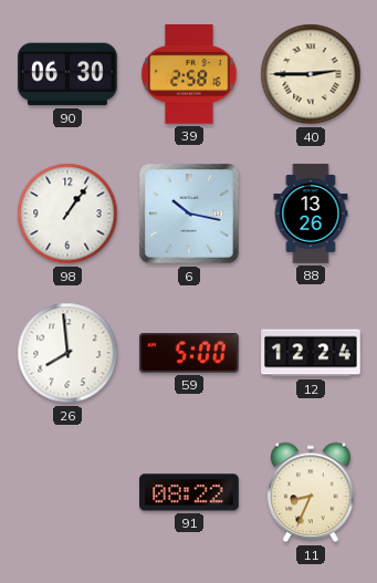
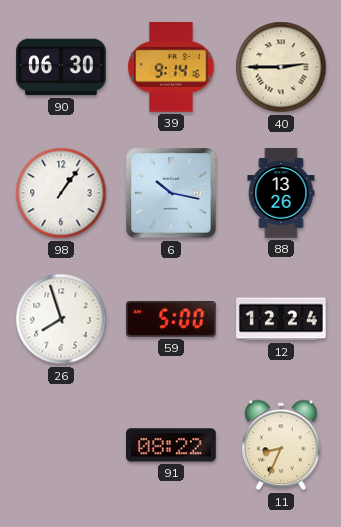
39: 2:58 -> 9:14 (171, 68)
26: 7:59 -> 7:57 (61, 319)
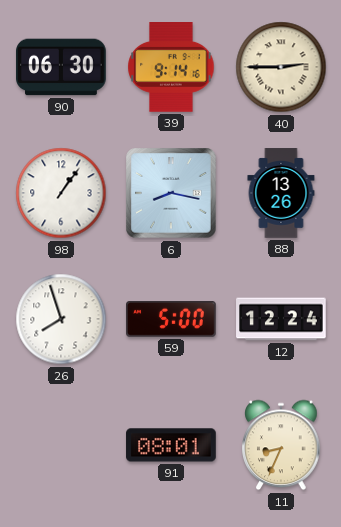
6: 10:17 -> 8:17 (171, 193)
91: 08:22 -> 08:01 (171, 445)
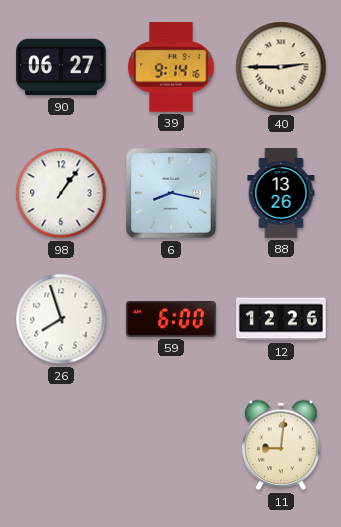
90: 06:30 -> 06:27 (61, 67)
59: 5:00 -> 6:00 (171, 320)
12: 12:24 -> 12:26 (281, 319)
91: 08:01 -> none (171, 445)
11: 8:34 -> 9:01 (281, 445)
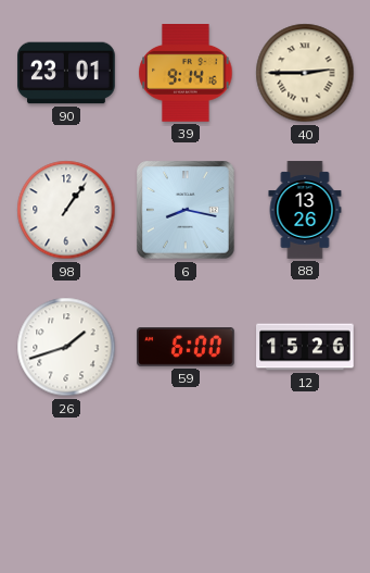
90: 06:27 -> 23:01 (66, 73)
26: 7:57 -> 1:42 (66, 347)
12: 12:26 -> 15:26 (305, 347)
11: 9:01 -> none (281, 445)
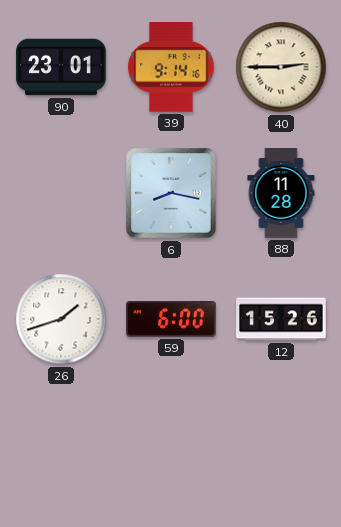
98: 1:06 -> none (66, 210)
88: 13:26 -> 11:28 (281, 193)
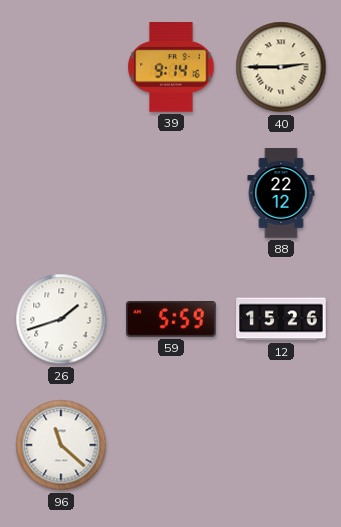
90: 23:01 -> none (61, 67)
6: 8:17 -> none (171, 193)
88: 11:28 -> 22:12 (281, 193)
59: 6:00 -> 5:59 (171, 320)
96: none -> 11:22 (61, 445)
